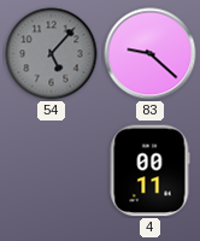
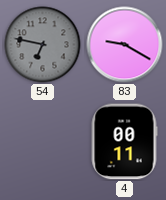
54: 5:07 -> 6:47 (43, 45)
83: 9:22 -> 9:20 (125, 45)
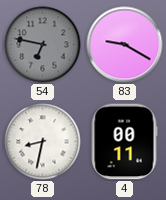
78: none -> 8:32 (43, 142)
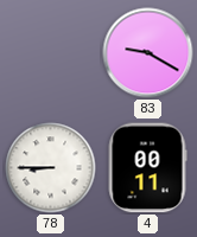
54: 6:47 -> none (43, 45)
78: 8:32 -> 8:45 (51, 168)
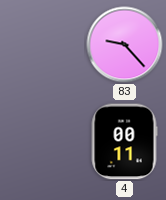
83: 9:20 -> 9:23 (125, 45)
78: 8:45 -> none (51, 168)
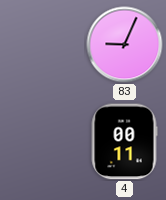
83: 9:23 -> 9:04 (125, 45)
